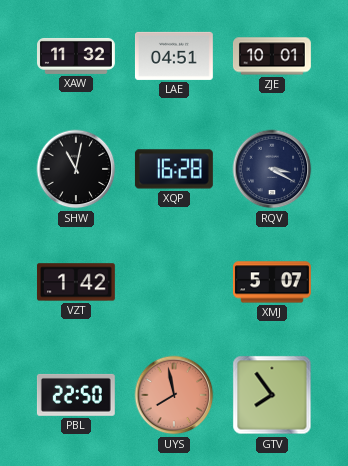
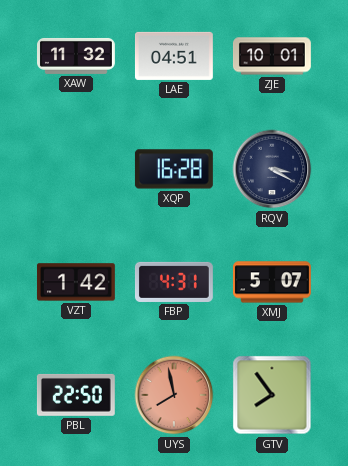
SHW: 11:02 -> none (76, 169)
FBP: none -> 4:31 (174, 282)
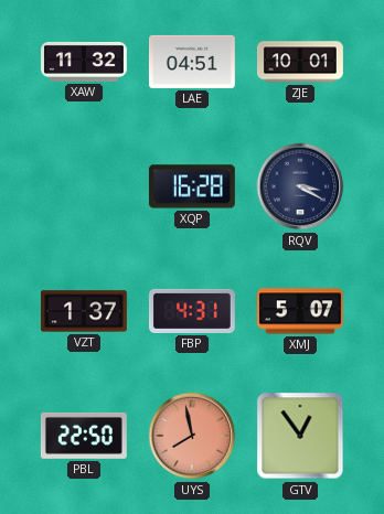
VZT: 1:42 -> 1:37 (84, 311)
GTV: 7:54 -> 12:54 (300, 436)
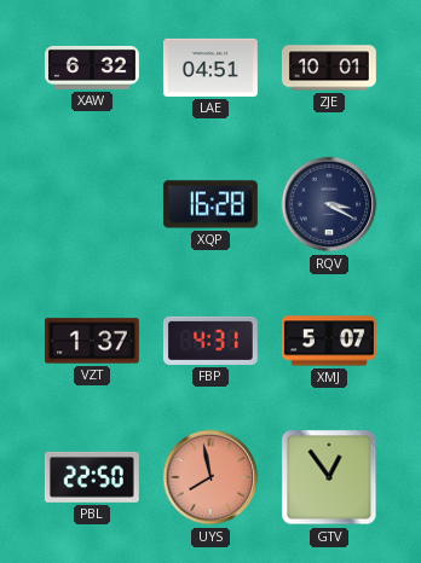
XAW: 11:32 -> 6:32 (93, 68)
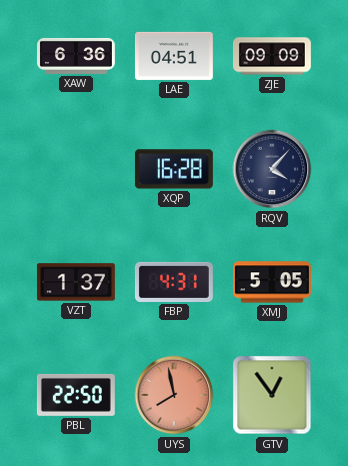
XAW: 6:32 -> 6:36 (77, 56)
ZJE: 10:01 -> 09:09 (272, 56)
RQV: 3:20 -> 4:07 (272, 169)
XMJ: 5:07 -> 5:05 (272, 282)
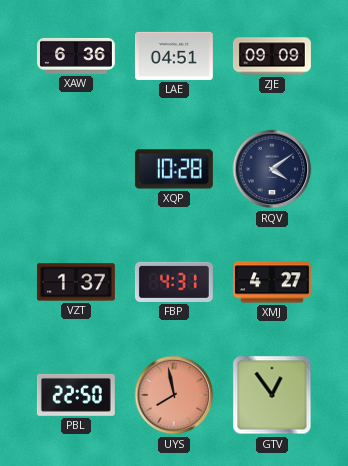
XQP: 16:28 -> 10:28 (174, 169)
RQV: 4:07 -> 4:09 (272, 169)
XMJ: 5:05 -> 4:27 (272, 282)
